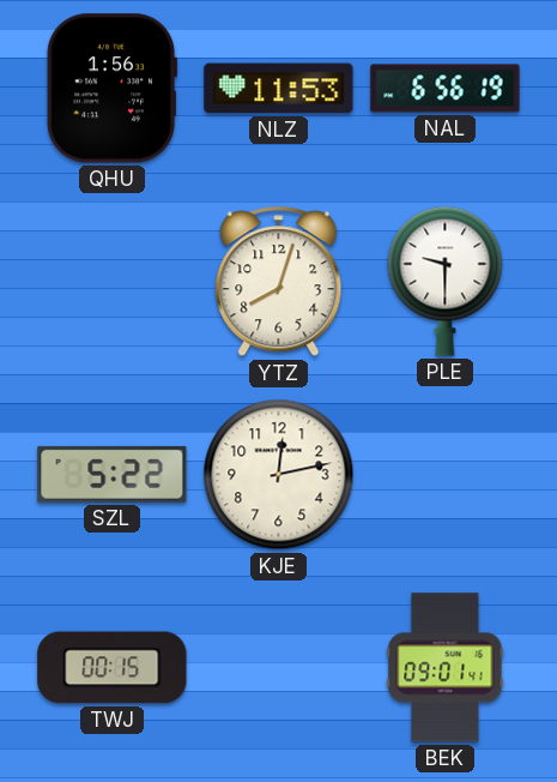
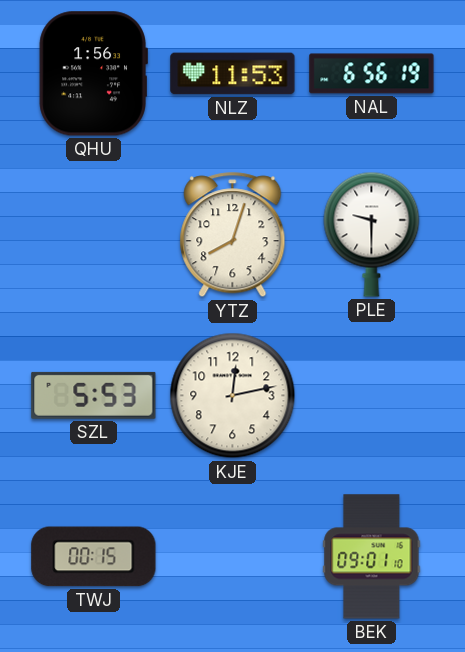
SZL: 5:22 -> 5:53 (94, 395)
BEK: 09:01:41 -> 09:01:10 (372, 557)
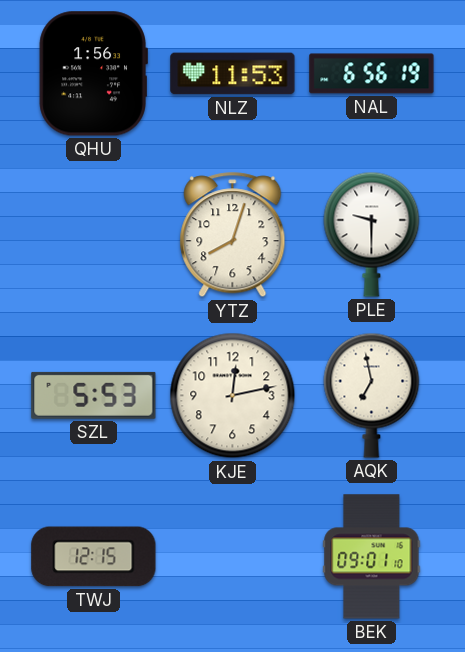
AQK: none -> 6:58 (372, 395)
TWJ: 00:15 -> 12:15 (94, 557)
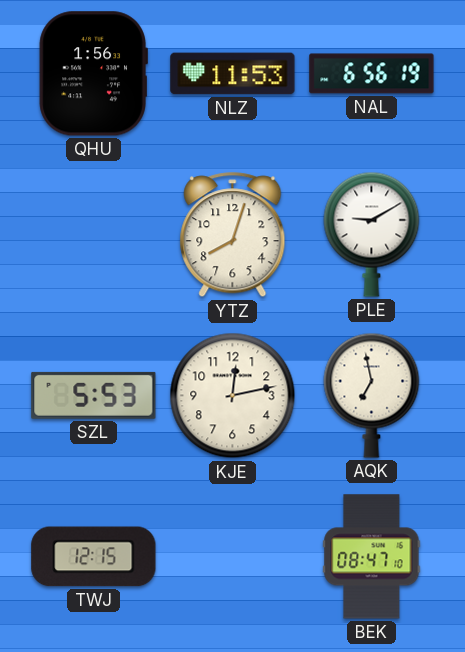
PLE: 9:30 -> 9:10 (372, 234)
BEK: 09:01 -> 08:47 (372, 557)
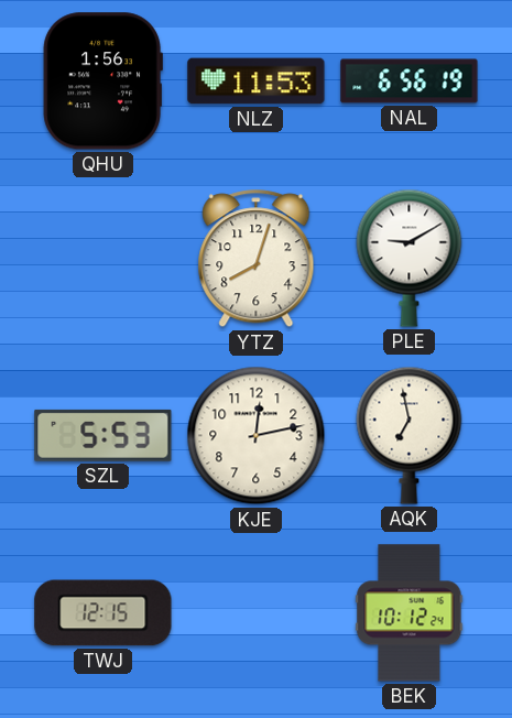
BEK: 08:47 -> 10:12 (410, 613)
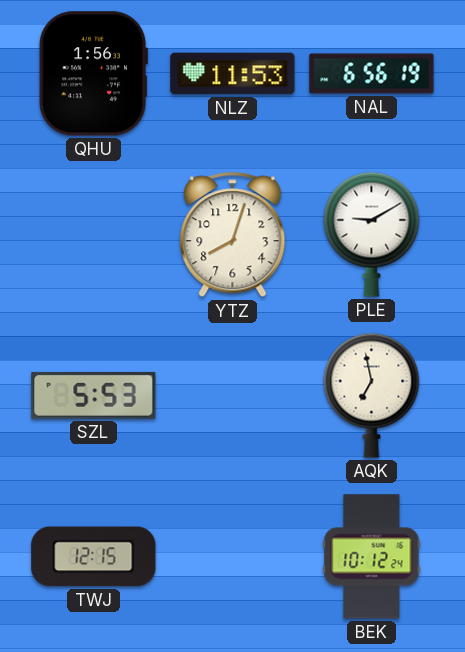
KJE: 12:13 -> none (257, 436)
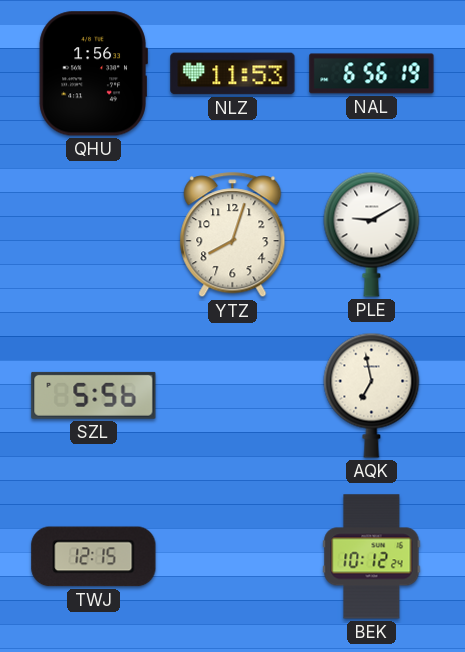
SZL: 5:53 -> 5:56 (94, 395)
